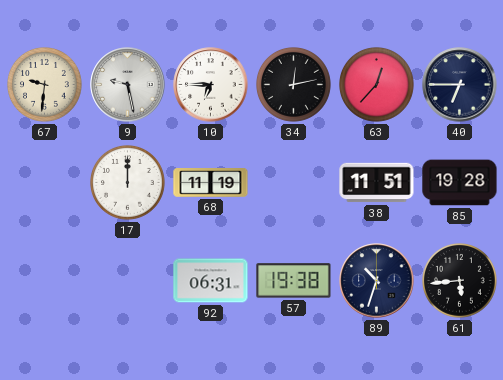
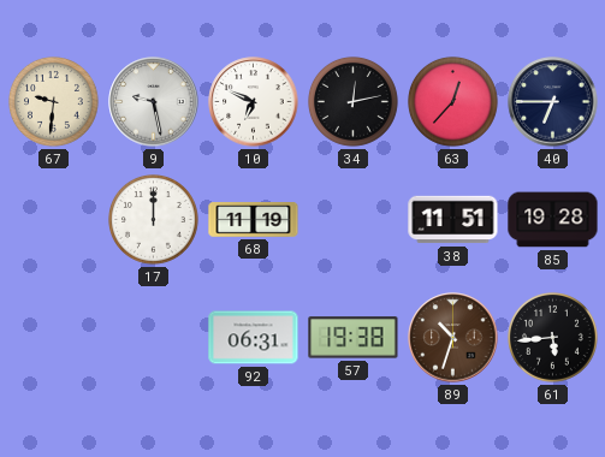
10: 6:45 -> 6:49 (254, 102)
89 dial: navy -> brown (453, 338)
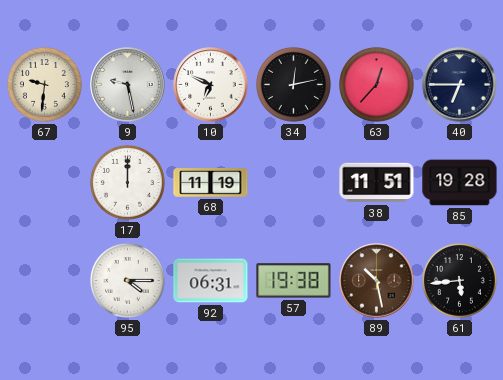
95: none -> 4:15 (128, 281)
89: 10:33 -> 10:28 (377, 281)
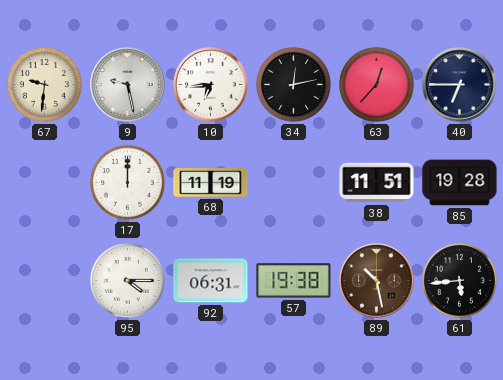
10: 6:49 -> 6:44 (211, 85)
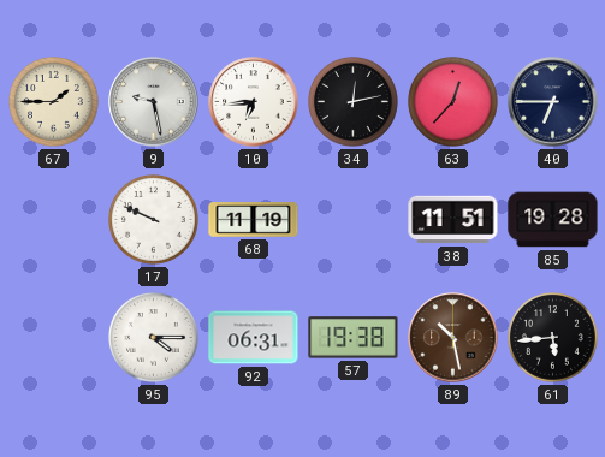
67: 9:31 -> 1:45 (54, 102)
17: 12:00 -> 9:49 (154, 220)
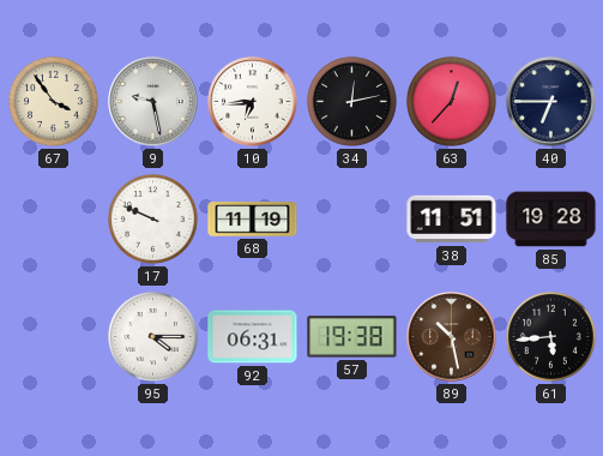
67: 1:45 -> 3:54 (54, 102)
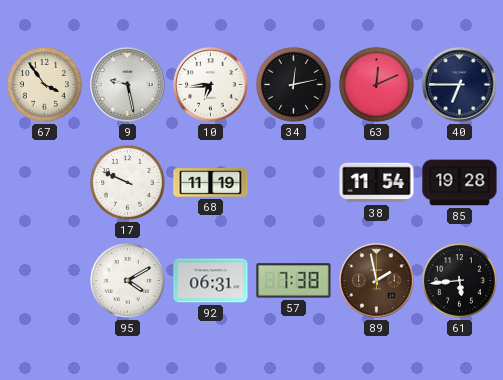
63: 12:37 -> 12:11 (377, 85)
38: 11:51 -> 11:54 (377, 183)
95: 4:15 -> 4:10 (128, 281)
57: 19:38 -> 7:38 (294, 281)
89: 10:28 -> 1:58 (377, 281)
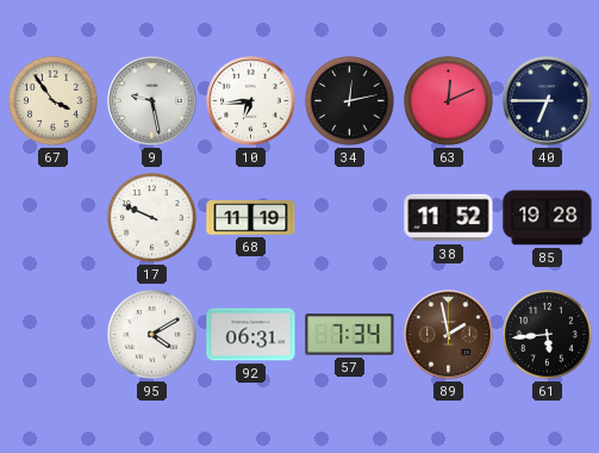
38: 11:54 -> 11:52 (449, 218)
57: 7:38 -> 7:34 (350, 335)
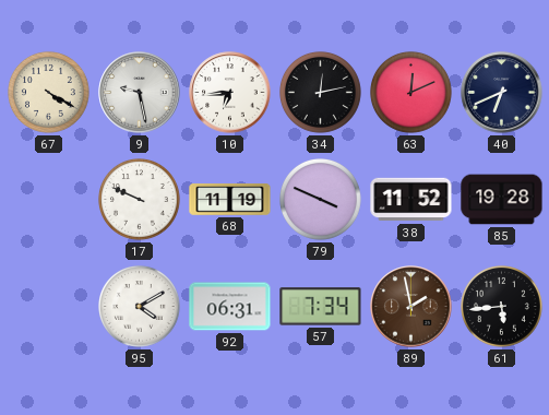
67: 3:54 -> 4:20 (49, 93)
40: 6:45 -> 6:41 (502, 93)
79: none -> 3:49 (321, 200)
